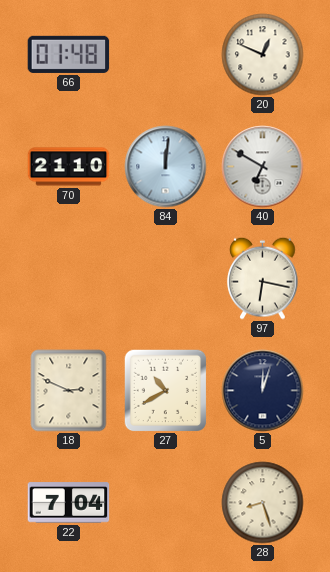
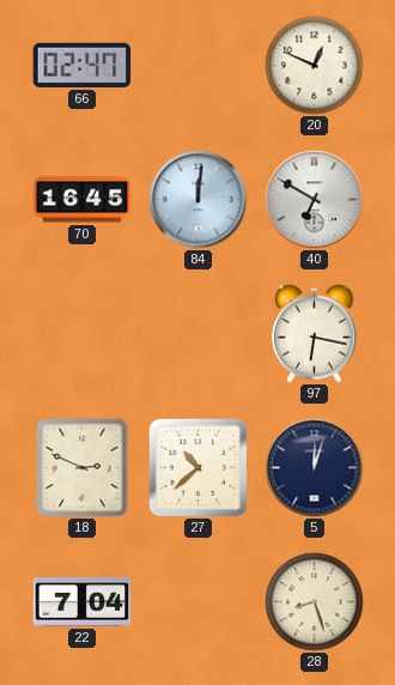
66: 01:48 -> 02:47 (83, 65)
70: 21:10 -> 16:45 (83, 200)
27: 10:40 -> 10:38 (197, 467)
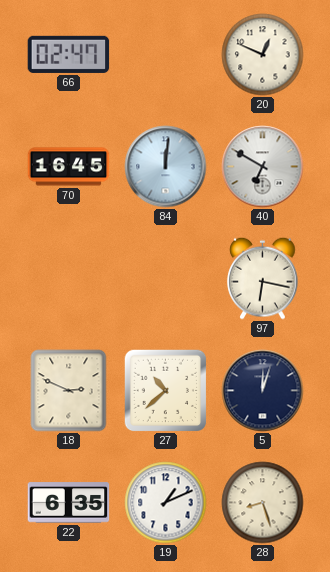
22: 7:04 -> 6:35 (69, 503)
19: none -> 1:11 (166, 503)
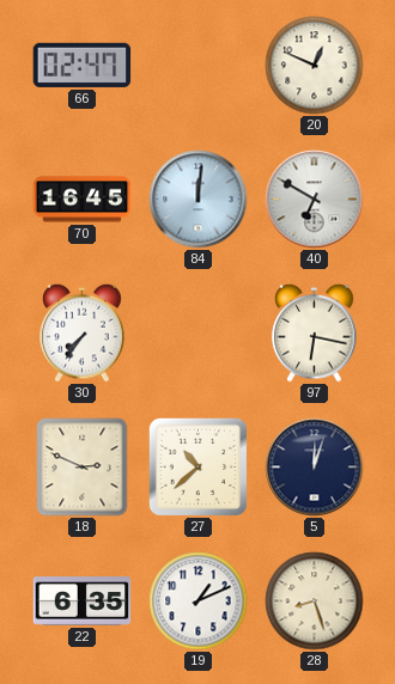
30: none -> 7:36 (83, 332)
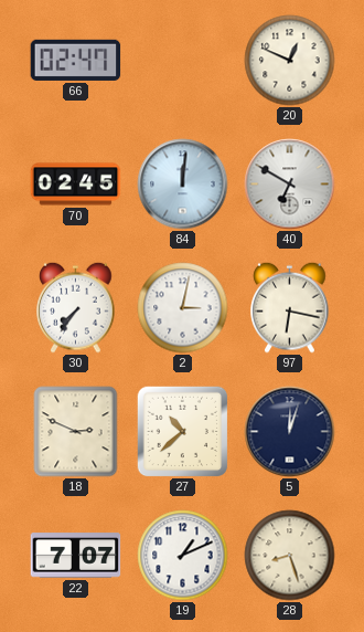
70: 16:45 -> 02:45 (76, 185)
2: none -> 3:02 (183, 308)
22: 6:35 -> 7:07 (76, 556)
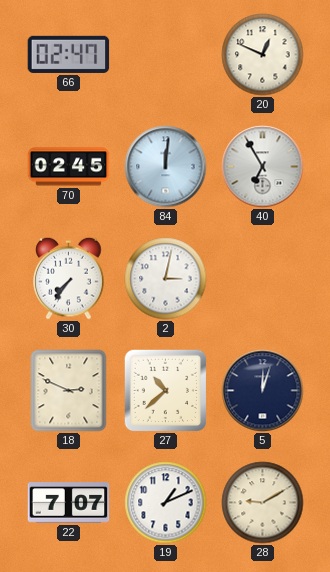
40: 6:50 -> 6:55 (263, 167)
97: 6:17 -> none (290, 307)
28: 8:27 -> 9:10 (263, 503)
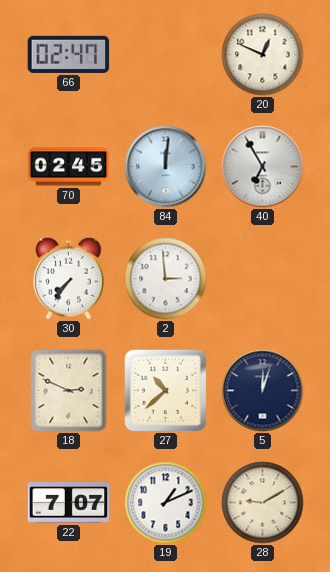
2: 3:02 -> 2:59 (166, 279)
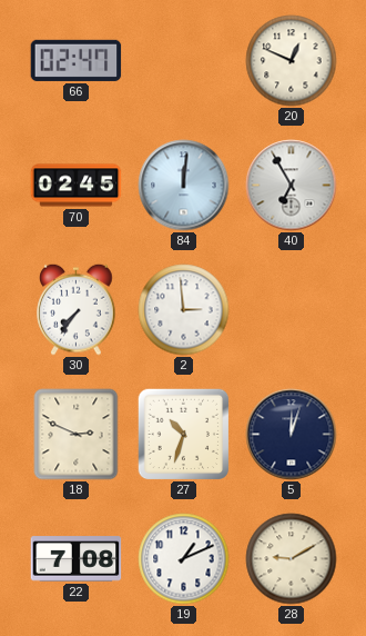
27: 10:38 -> 10:33 (183, 434)
22: 7:07 -> 7:08 (77, 559)
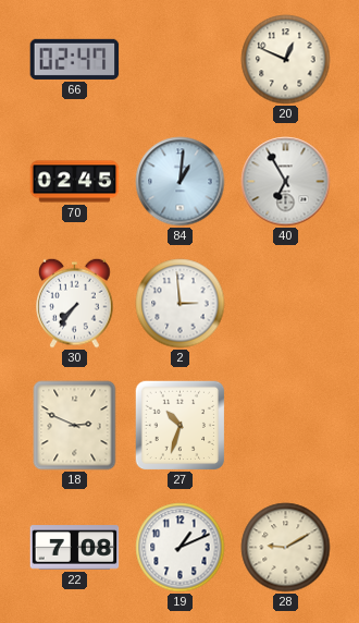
84: 12:01 -> 1:01 (181, 182)
5: 12:03 -> none (292, 435)
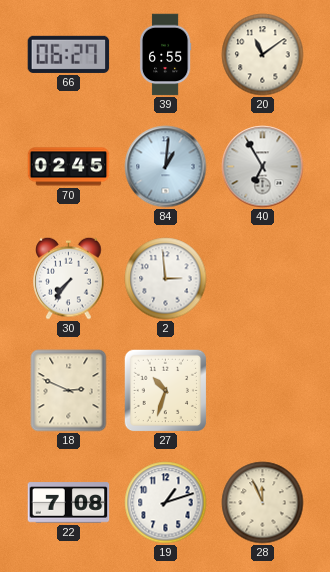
66: 02:47 -> 06:27 (69, 54)
39: none -> 6:55 (165, 55)
20: 12:49 -> 11:09 (263, 55)
19: 1:11 -> 1:12 (166, 503)
28: 9:10 -> 11:56 (263, 503)
